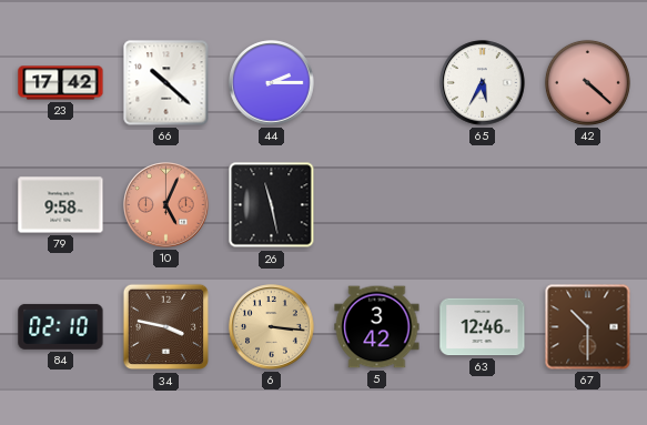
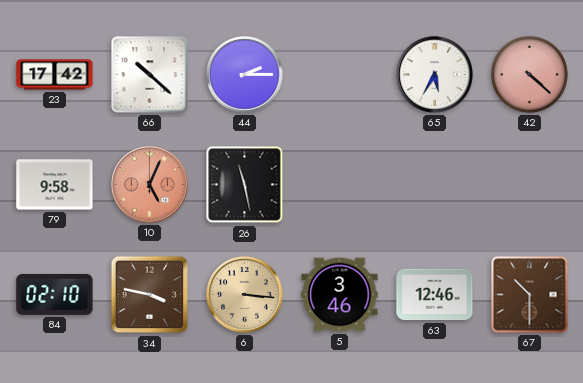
5: 3:42 -> 3:46 (340, 295)
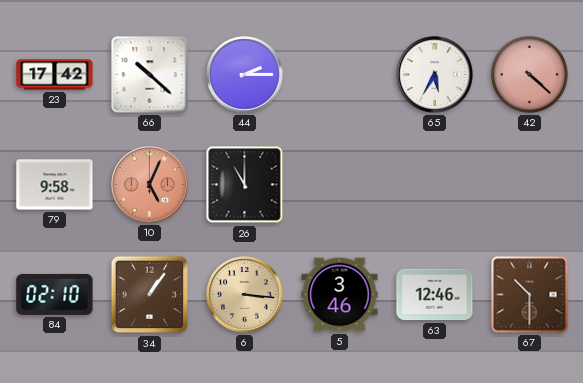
26: 11:28 -> 11:00 (245, 185)
34: 3:47 -> 1:06 (150, 295)
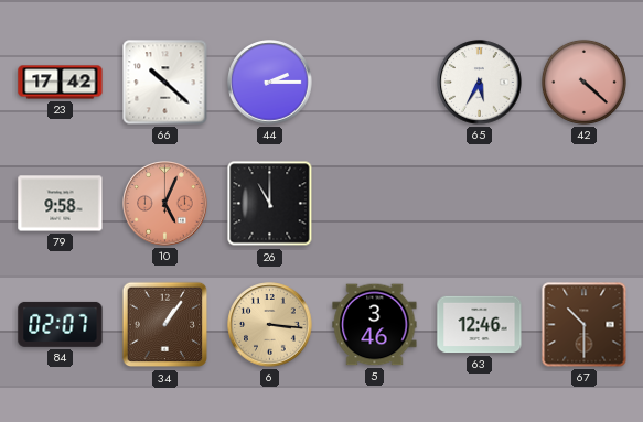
84: 02:10 -> 02:07 (61, 324)
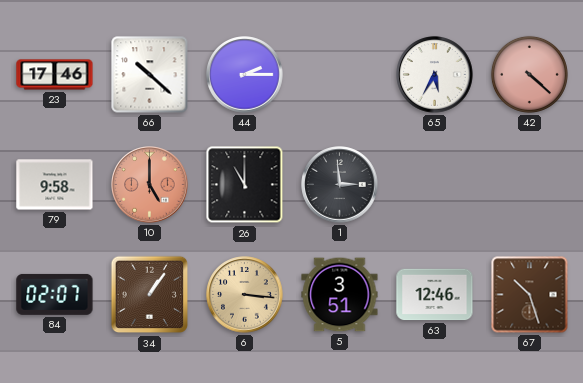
23: 17:42 -> 17:46 (55, 75)
10: 5:04 -> 5:00 (150, 185)
1: none -> 2:59 (340, 185)
5: 3:46 -> 3:51 (340, 295)
67: 10:30 -> 10:27 (530, 295)
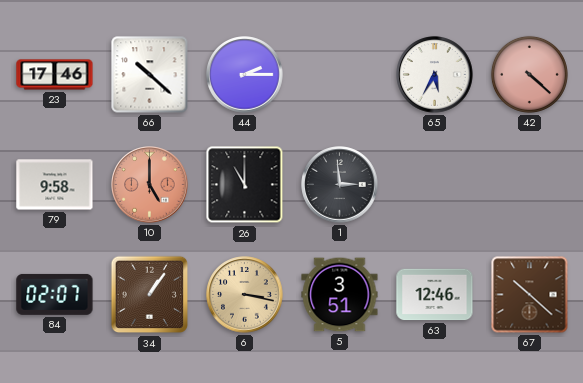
6: 3:16 -> 3:17 (245, 295)
67: 10:27 -> 10:22 (530, 295)
